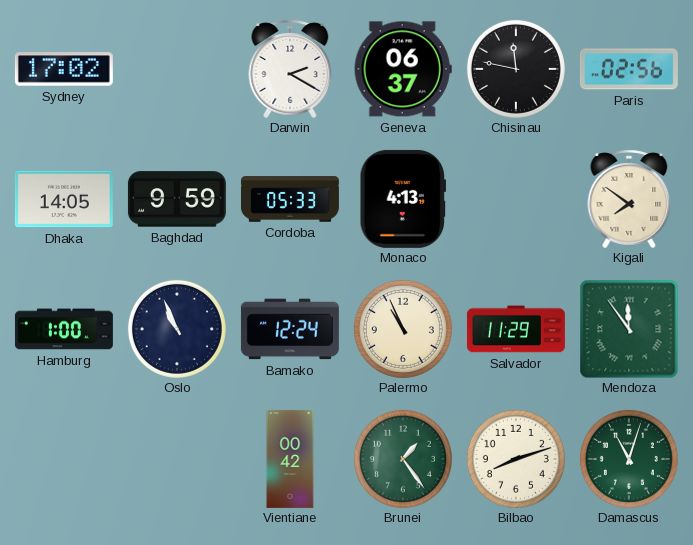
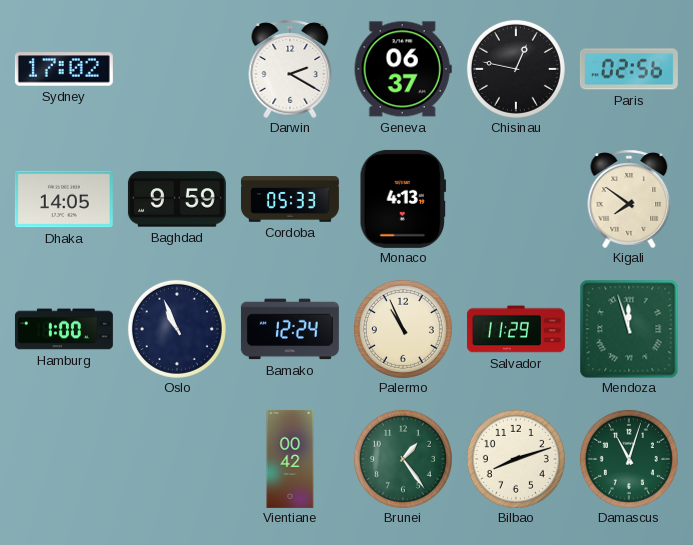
Chisinau: 11:47 -> 12:47 (516, 69)
Mendoza: 11:54 -> 11:57 (629, 329)
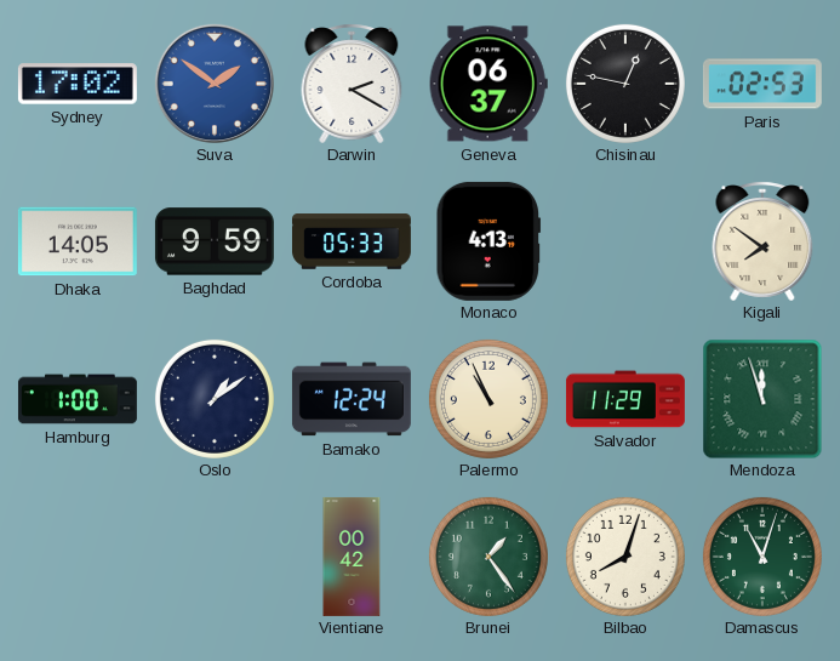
Suva: none -> 1:51 (213, 82)
Paris: 02:56 -> 02:53 (762, 84)
Oslo: 10:56 -> 1:09 (215, 399)
Bilbao: 8:12 -> 8:03 (625, 557)
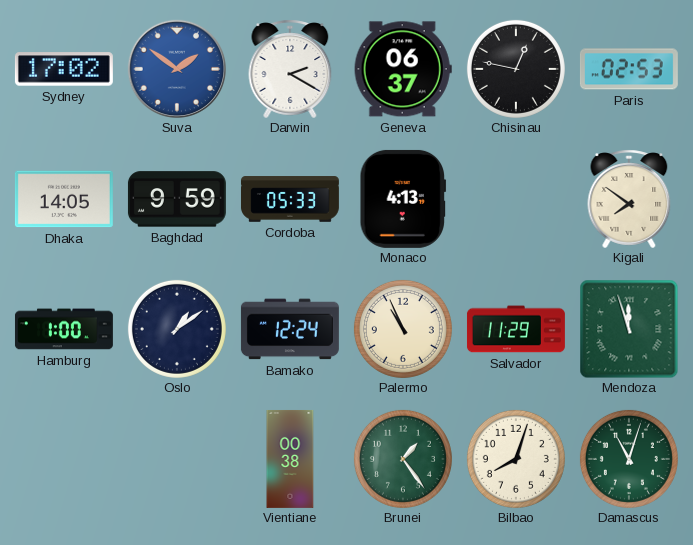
Vientiane: 00:42 -> 00:38 (290, 459)
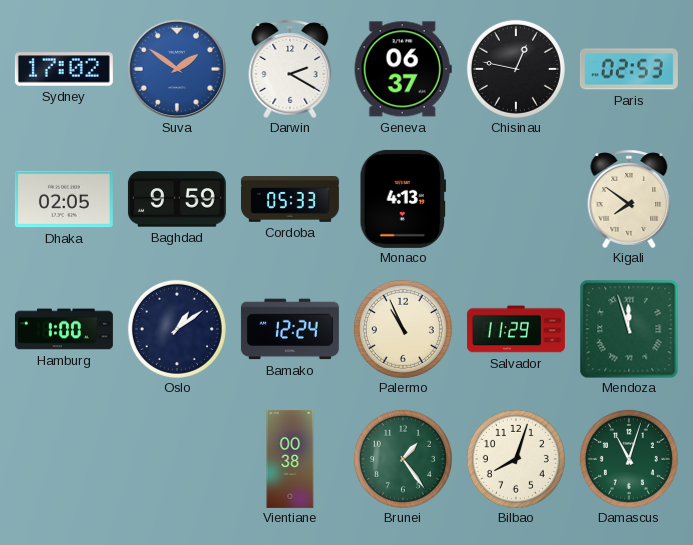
Dhaka: 14:05 -> 02:05 (64, 199)
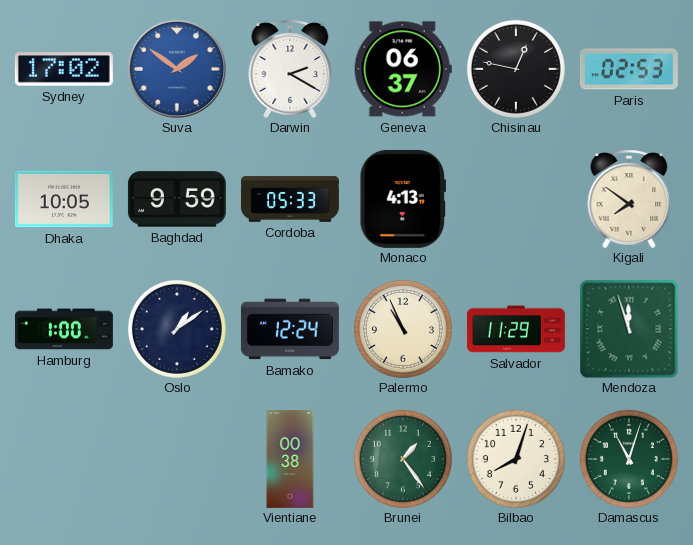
Dhaka: 02:05 -> 10:05 (64, 199)
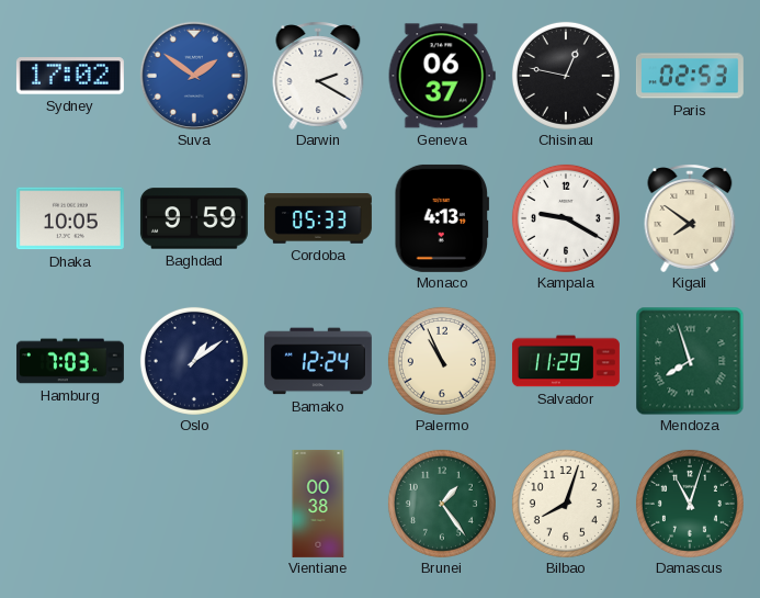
Kampala: none -> 9:20 (566, 218)
Hamburg: 1:00 -> 7:03 (70, 361)
Mendoza: 11:57 -> 7:57 (690, 361)
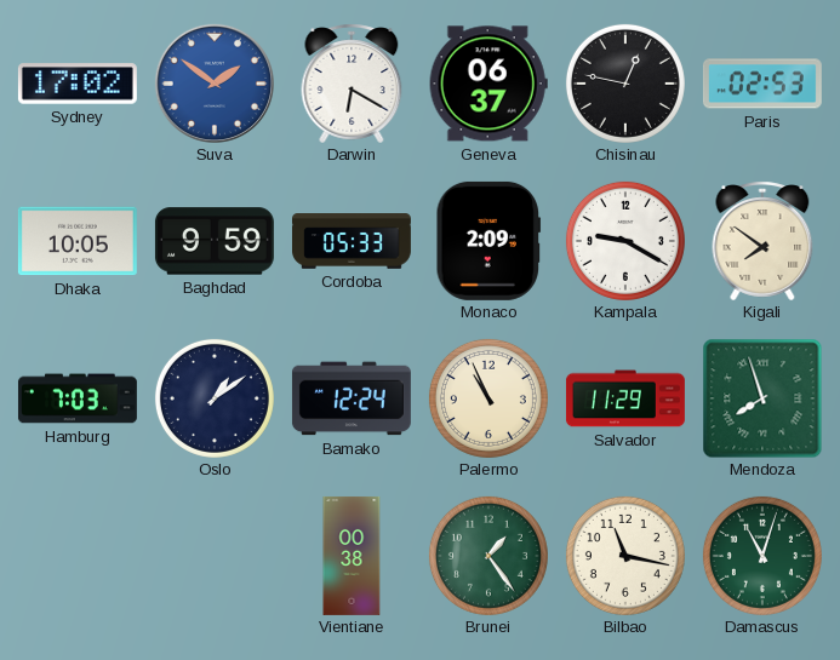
Darwin: 2:20 -> 6:20 (352, 84)
Monaco: 4:13 -> 2:09 (488, 241)
Bilbao: 8:03 -> 11:17 (625, 556)
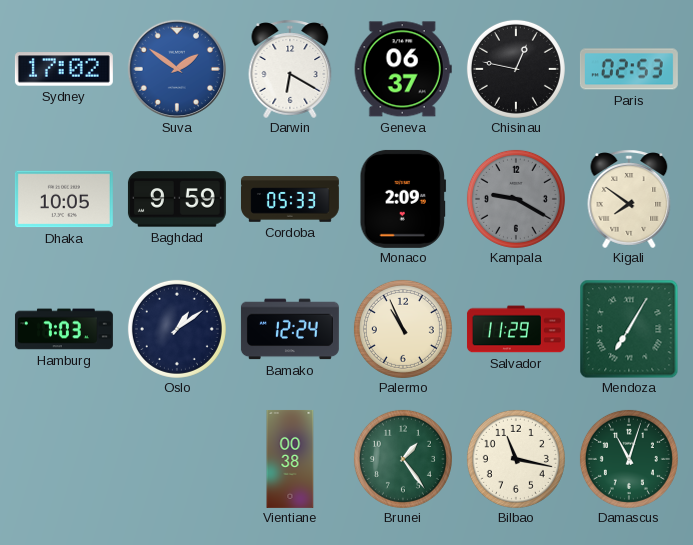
Kampala dial: white -> grey (516, 199)
Mendoza: 7:57 -> 7:05 (629, 329)
